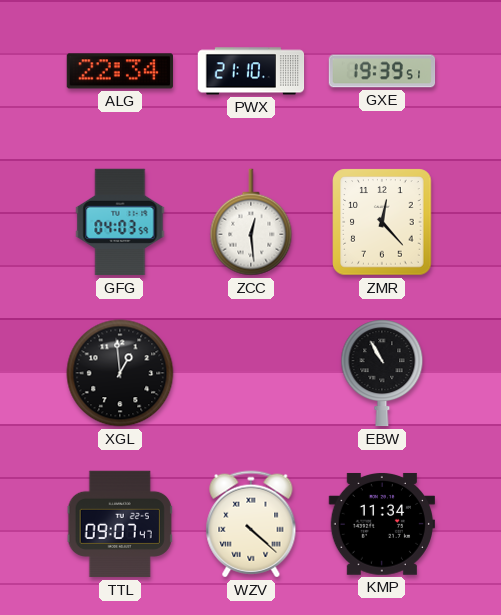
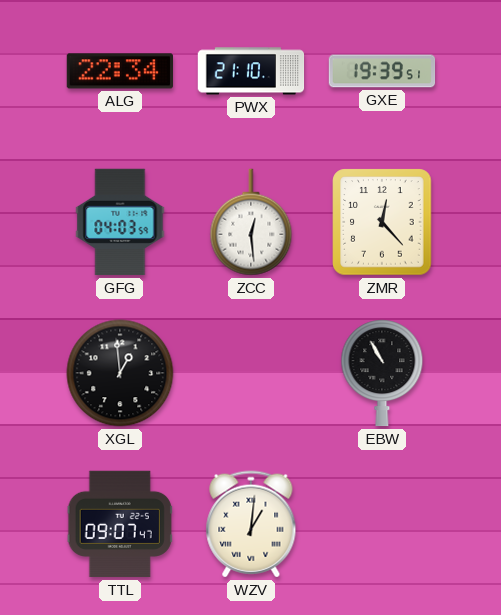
WZV: 4:22 -> 1:01 (251, 524)
KMP: 11:34 -> none (381, 524)
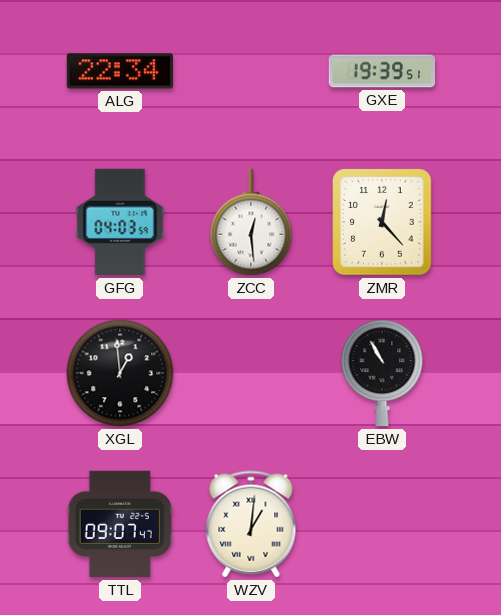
PWX: 21:10 -> none (251, 71)
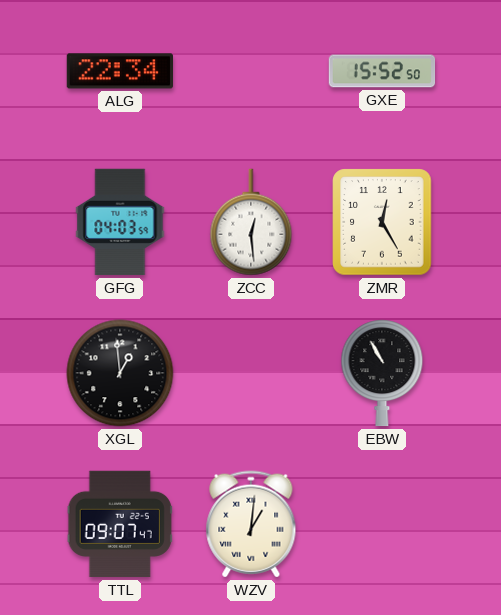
GXE: 19:39 -> 15:52 (382, 71)
ZMR: 12:23 -> 12:25 (382, 222)
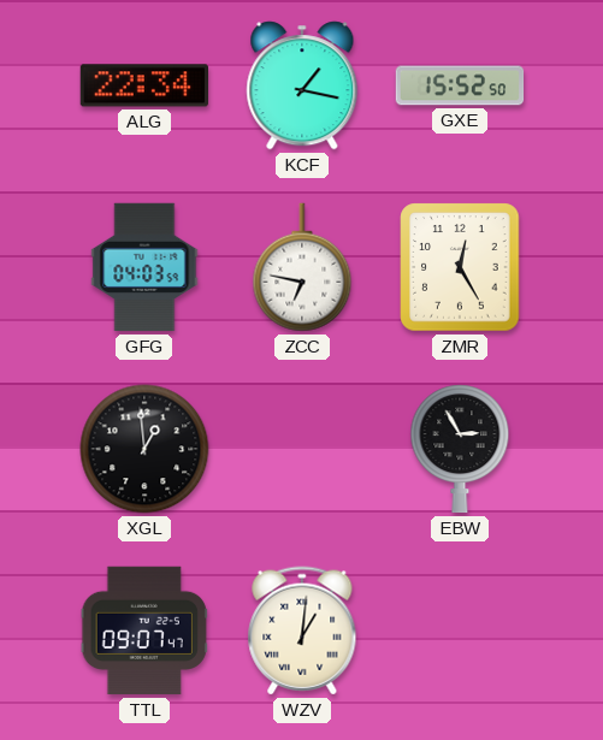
KCF: none -> 1:17 (302, 85)
ZCC: 12:29 -> 6:47 (302, 267)
EBW: 10:55 -> 2:55 (460, 449)
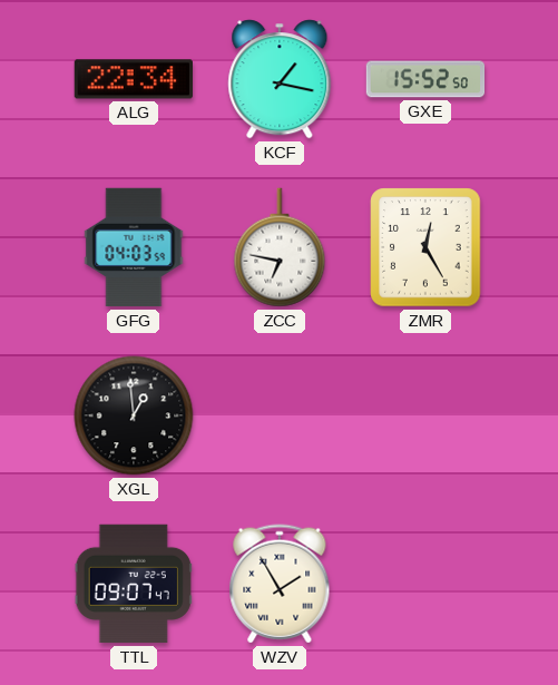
EBW: 2:55 -> none (460, 449)
WZV: 1:01 -> 1:55 (280, 584)
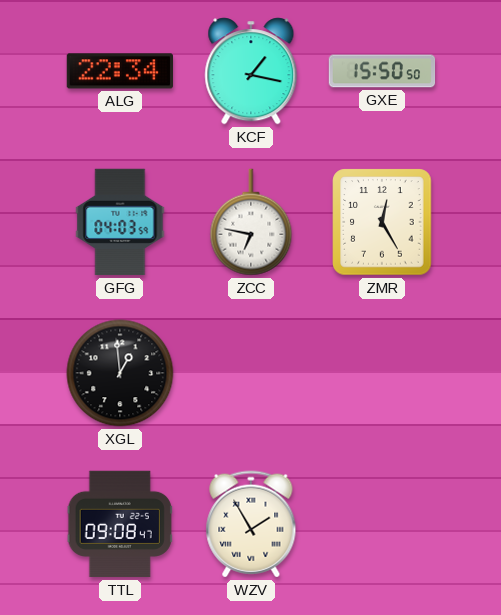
GXE: 15:52 -> 15:50 (382, 71)
TTL: 09:07 -> 09:08 (120, 524)
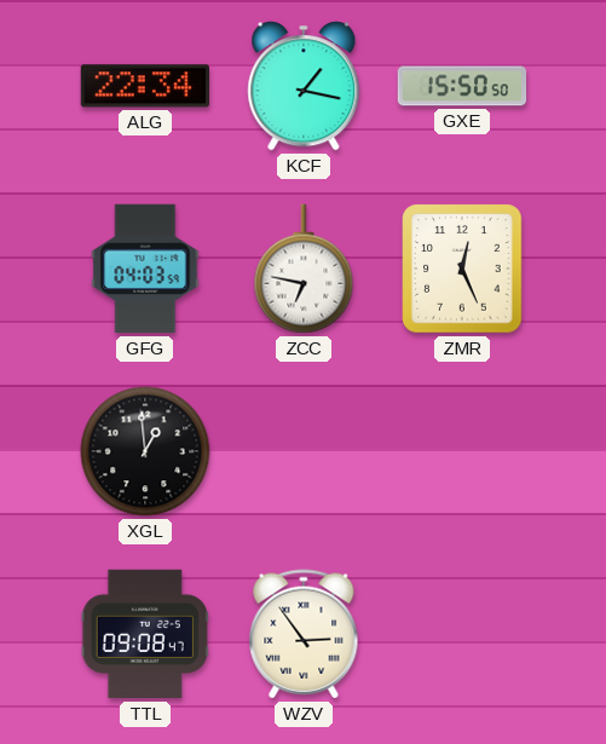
ZMR: 12:25 -> 12:26 (462, 269)
WZV: 1:55 -> 2:54 (304, 634)
